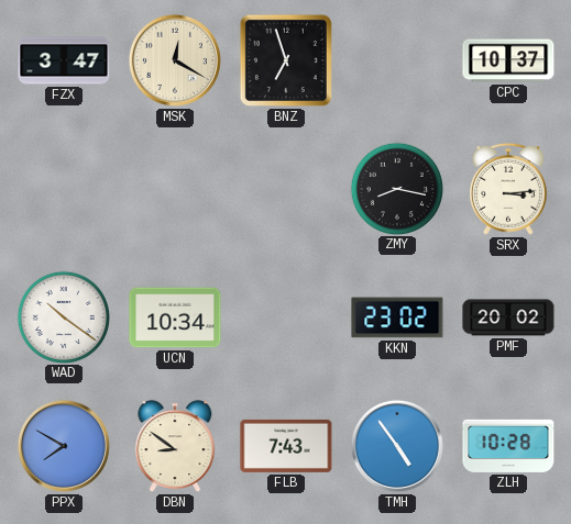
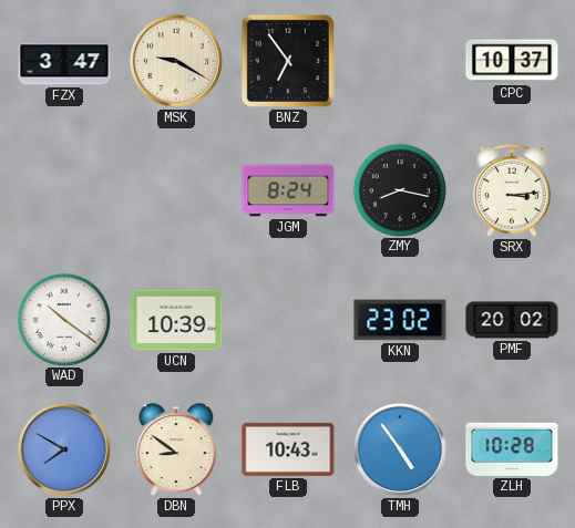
MSK: 12:20 -> 9:20 (176, 61)
BNZ: 6:57 -> 6:54 (288, 61)
JGM: none -> 8:24 (288, 190)
UCN: 10:34 -> 10:39 (176, 320)
FLB: 7:43 -> 10:43 (288, 449)
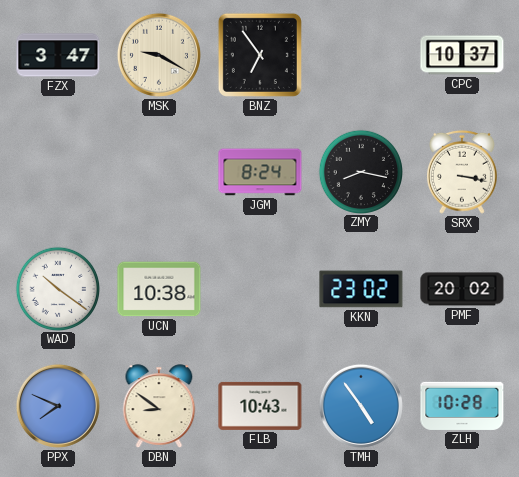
SRX: 3:14 -> 3:17 (462, 172)
UCN: 10:39 -> 10:38 (159, 289)
PPX: 7:50 -> 7:49 (58, 406)
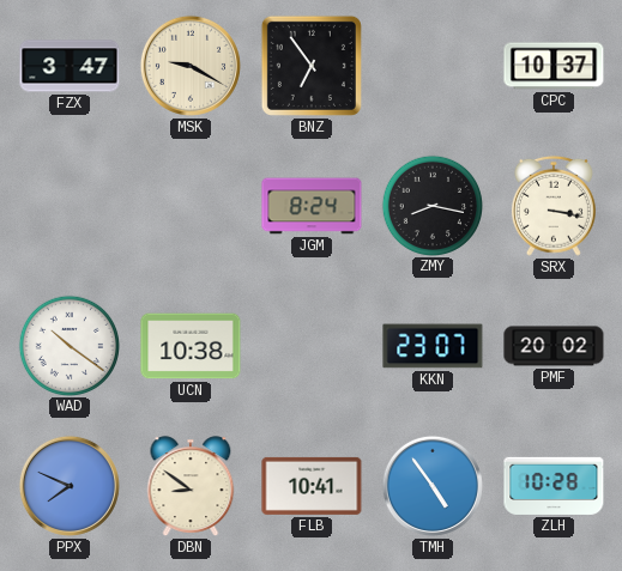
KKN: 23:02 -> 23:07 (433, 346)
FLB: 10:43 -> 10:41 (312, 486)
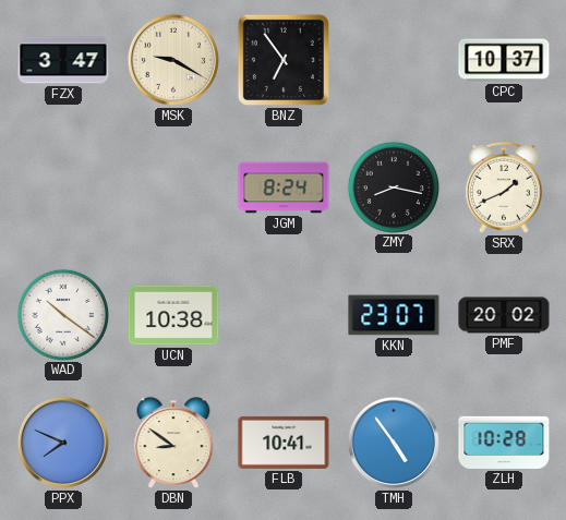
SRX: 3:17 -> 1:41 (504, 188)
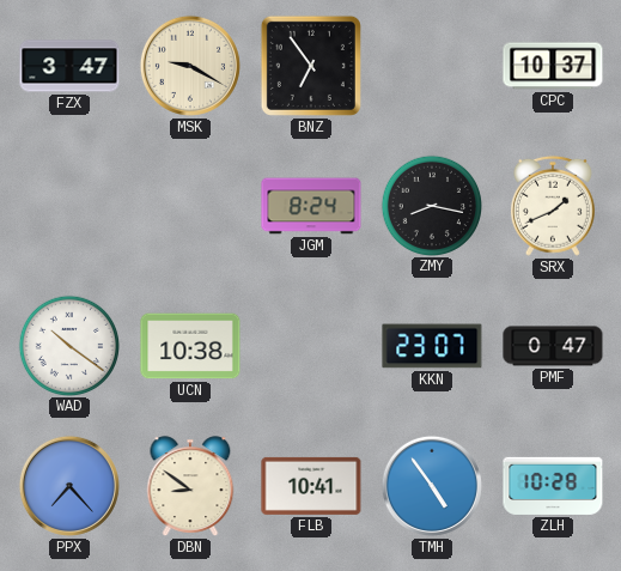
PMF: 20:02 -> 0:47 (553, 346)
PPX: 7:49 -> 7:23 (69, 486)
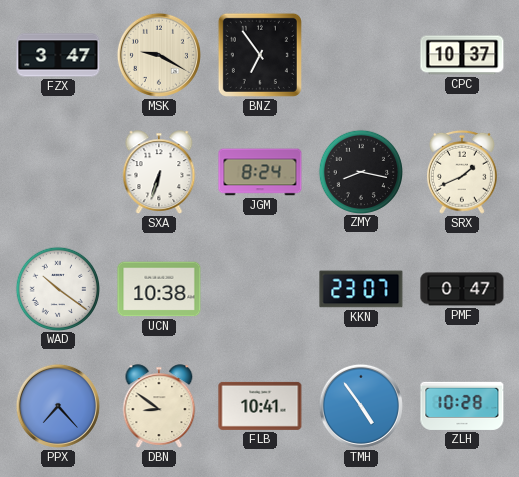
SXA: none -> 6:33 (159, 172)
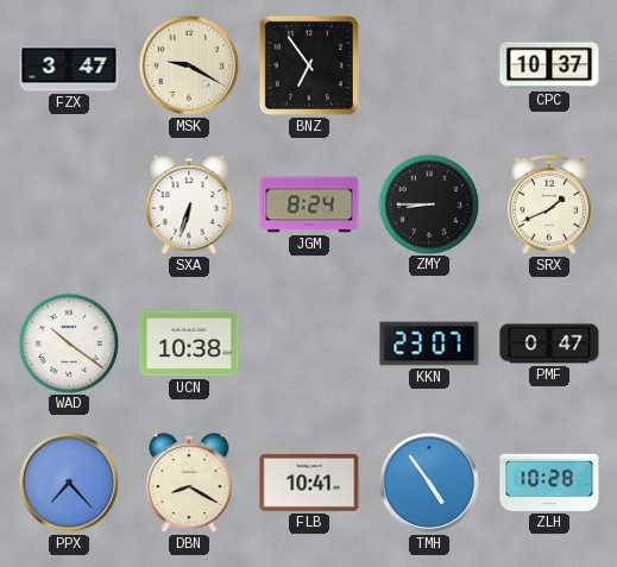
ZMY: 8:17 -> 8:45 (428, 203)
DBN: 8:51 -> 8:20 (189, 483)
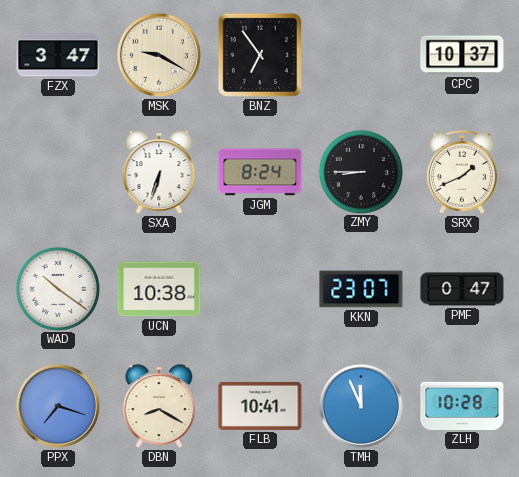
PPX: 7:23 -> 7:18 (58, 406)
TMH: 4:54 -> 11:56 (361, 406)
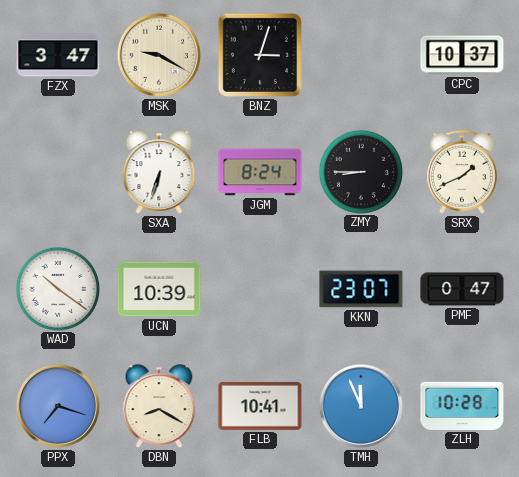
BNZ: 6:54 -> 3:03 (260, 55)
UCN: 10:38 -> 10:39 (159, 289)
